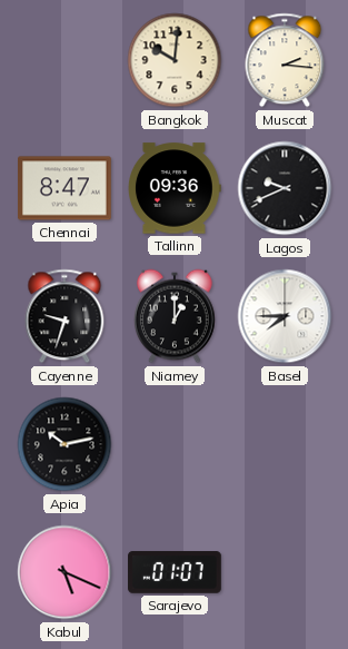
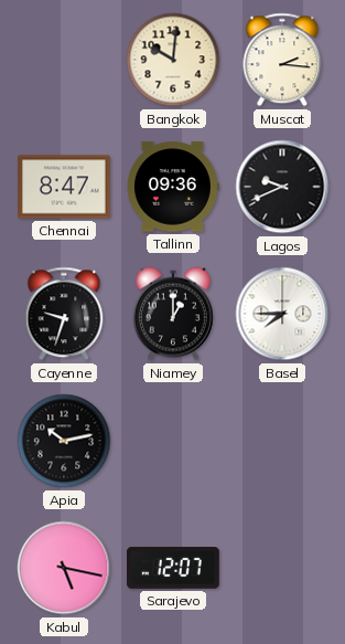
Kabul: 5:19 -> 5:17 (64, 568)
Sarajevo: 01:07 -> 12:07 (173, 568)
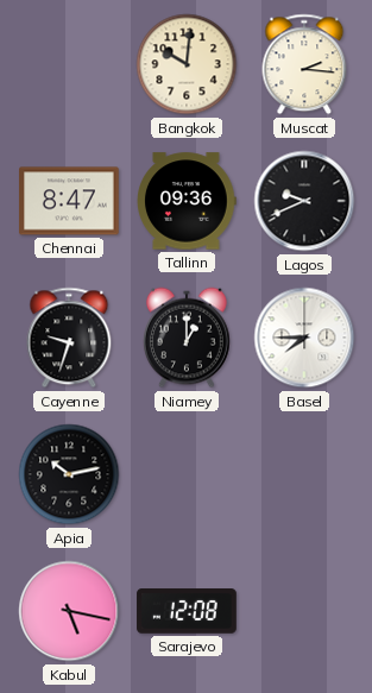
Sarajevo: 12:07 -> 12:08 (187, 611)
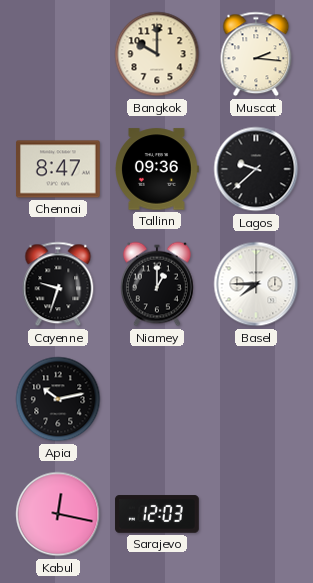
Bangkok: 10:01 -> 10:00 (157, 54)
Lagos: 9:41 -> 9:38 (256, 169)
Kabul: 5:17 -> 12:17 (58, 514)
Sarajevo: 12:08 -> 12:03 (157, 514)
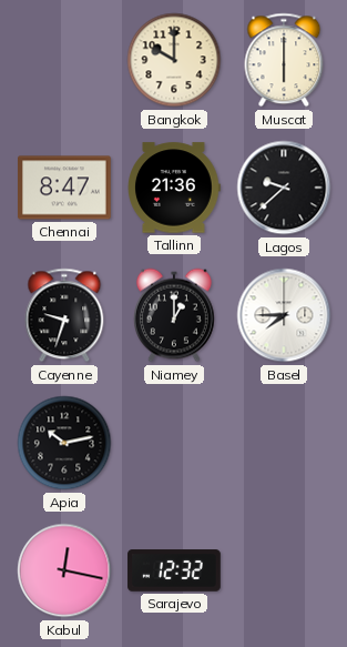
Muscat: 2:16 -> 6:00 (284, 60)
Tallinn: 09:36 -> 21:36 (175, 188)
Sarajevo: 12:03 -> 12:32 (174, 570)
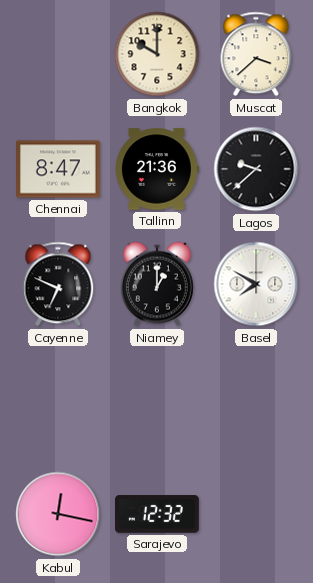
Muscat: 6:00 -> 3:38 (256, 54)
Cayenne: 9:33 -> 6:49 (58, 284)
Basel: 7:45 -> 7:50 (256, 284)
Apia: 10:13 -> none (64, 443)
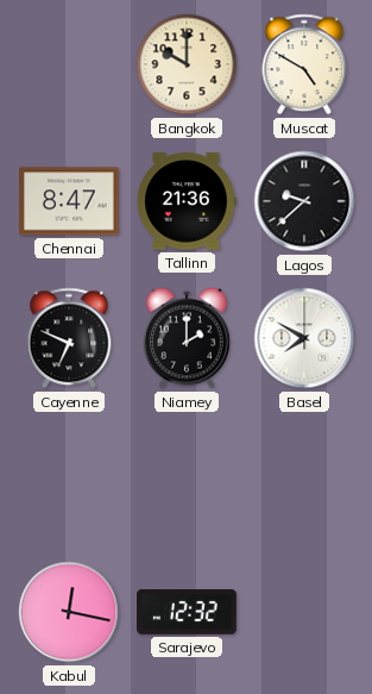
Muscat: 3:38 -> 4:50 (304, 64)
Niamey: 1:00 -> 2:00 (188, 338)
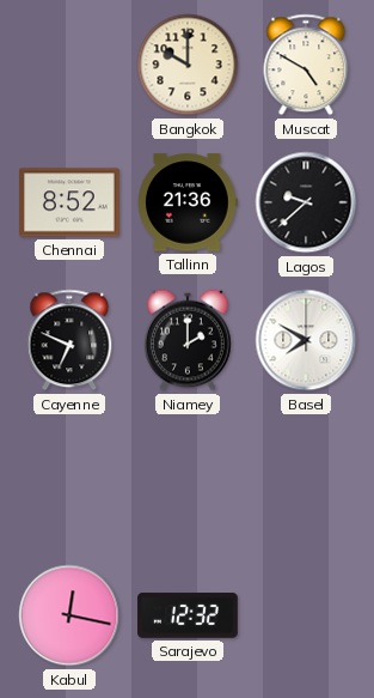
Chennai: 8:47 -> 8:52 (70, 202)
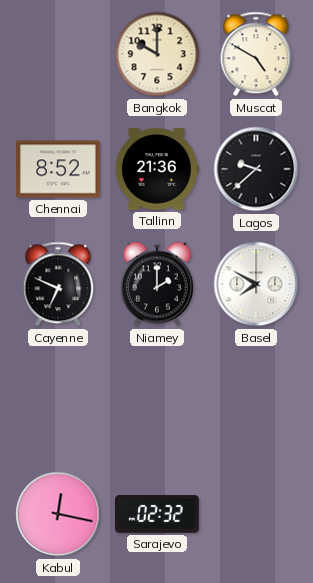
Sarajevo: 12:32 -> 02:32 (157, 514)
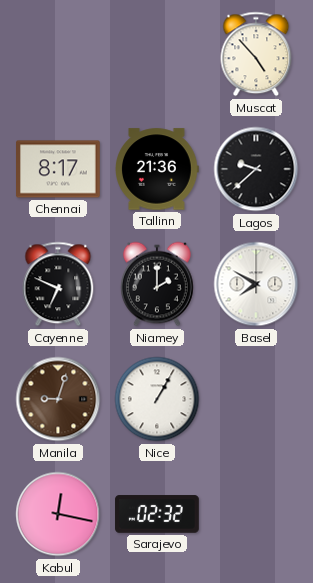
Bangkok: 10:00 -> none (157, 54)
Muscat: 4:50 -> 4:53 (256, 54)
Chennai: 8:52 -> 8:17 (59, 169)
Manila: none -> 9:03 (58, 399)
Nice: none -> 1:05 (157, 399)
